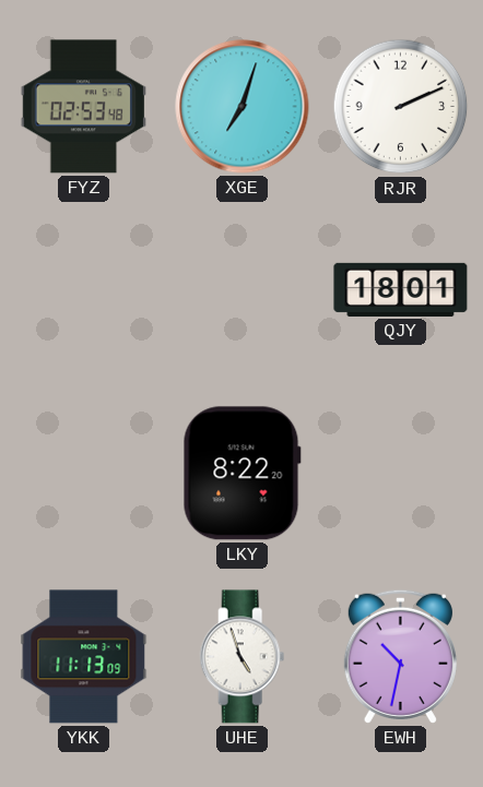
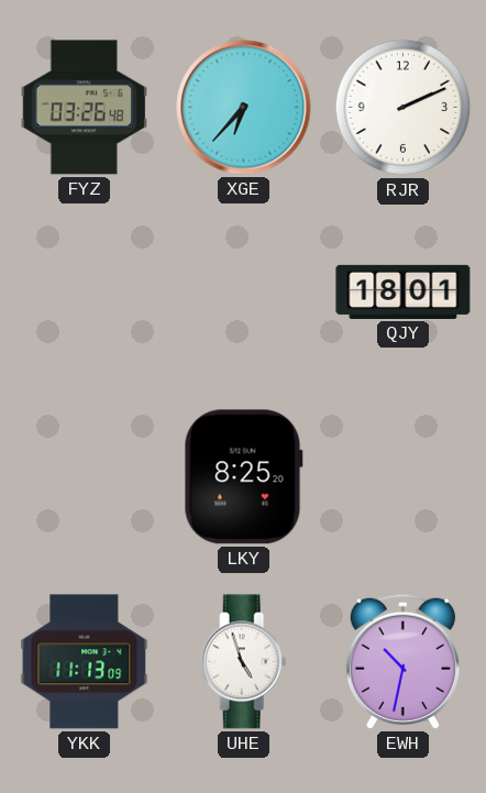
FYZ: 02:53 -> 03:26 (84, 108)
XGE: 7:03 -> 6:37 (244, 108)
LKY: 8:22 -> 8:25 (243, 477)
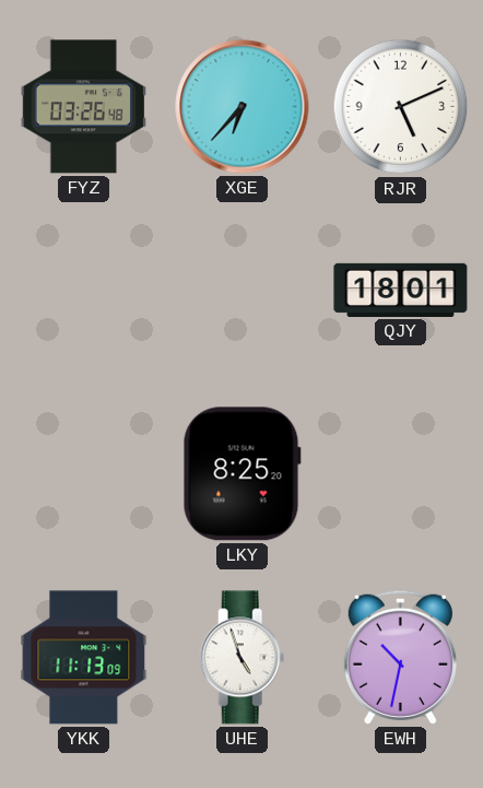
RJR: 2:11 -> 5:11 (401, 107)
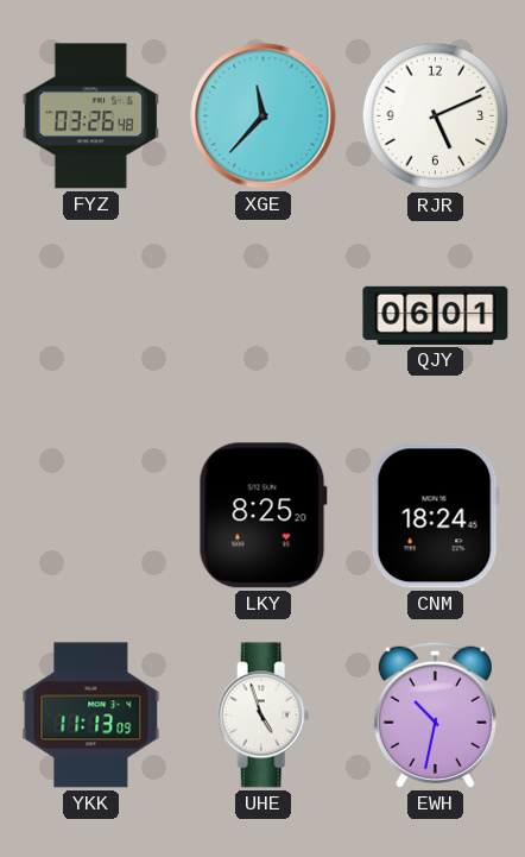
XGE: 6:37 -> 11:37 (264, 116)
QJY: 18:01 -> 06:01 (436, 315)
CNM: none -> 18:24 (435, 516)
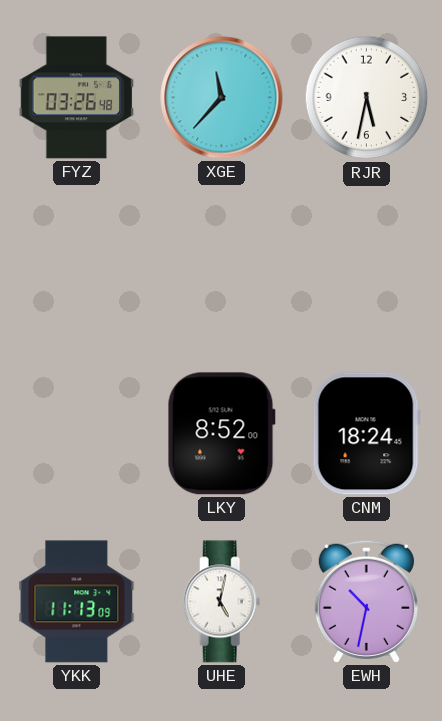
RJR: 5:11 -> 5:32 (367, 98)
QJY: 06:01 -> none (436, 315)
LKY: 8:25 -> 8:52 (221, 434)
UHE: 4:57 -> 5:02 (222, 602)
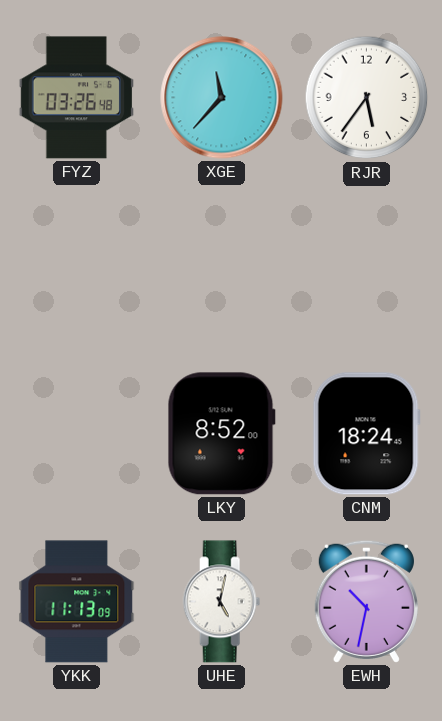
RJR: 5:32 -> 5:36 (367, 98)
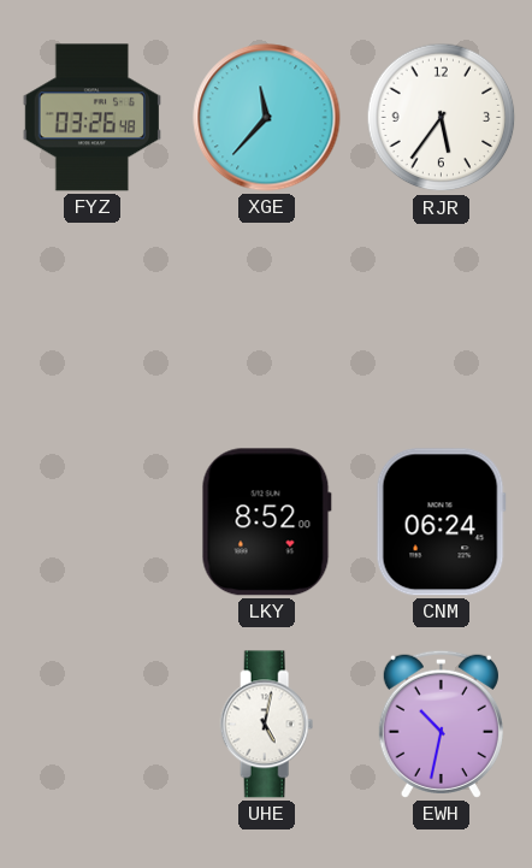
CNM: 18:24 -> 06:24 (441, 522)
YKK: 11:13 -> none (77, 602)
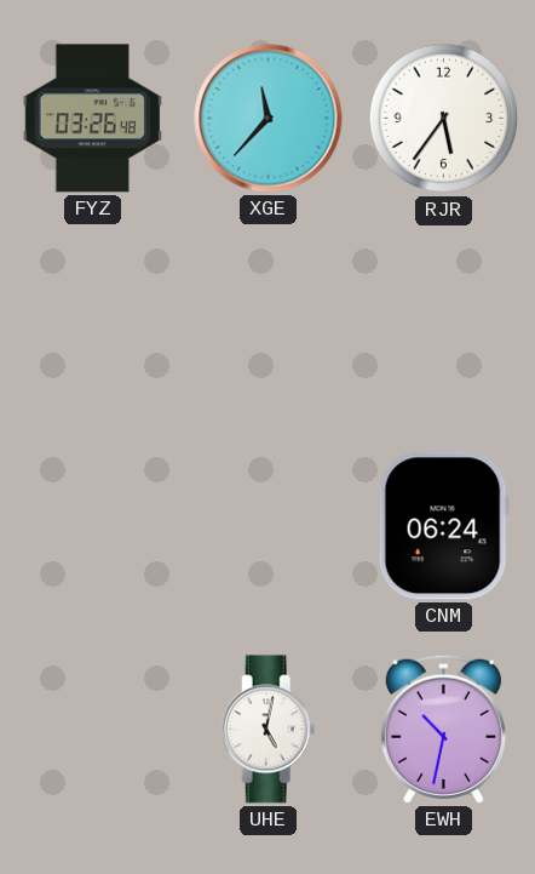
LKY: 8:52 -> none (266, 522)
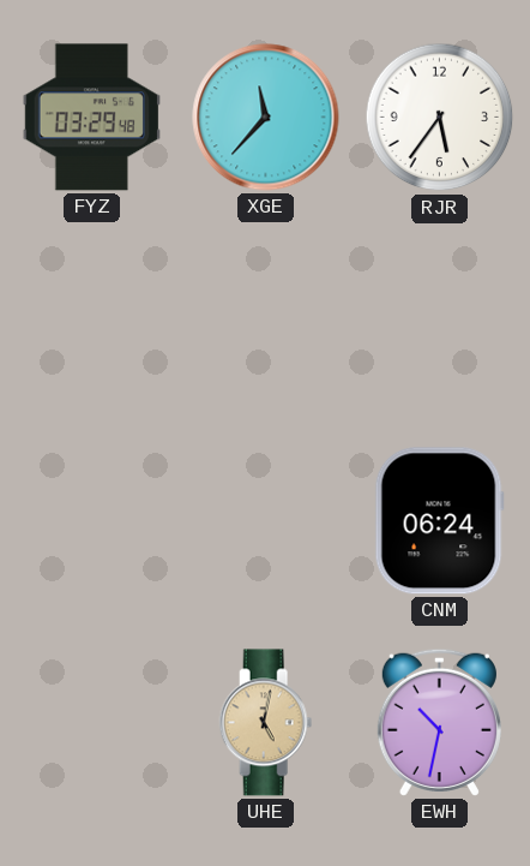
FYZ: 03:26 -> 03:29 (91, 118)
UHE dial: white -> champagne (266, 723)
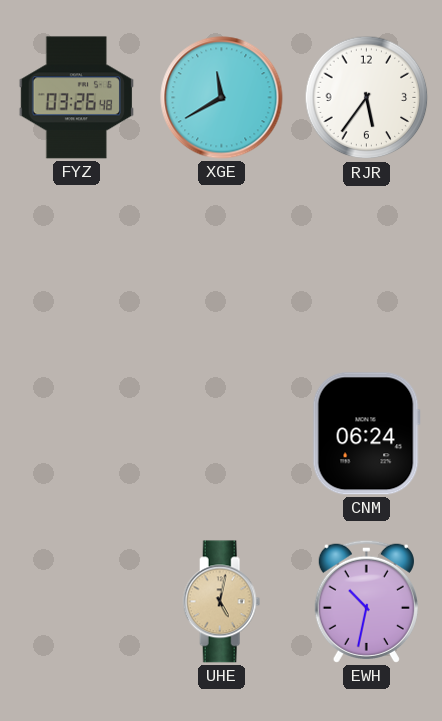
FYZ: 03:29 -> 03:26 (76, 98)
XGE: 11:37 -> 11:40 (222, 98)
